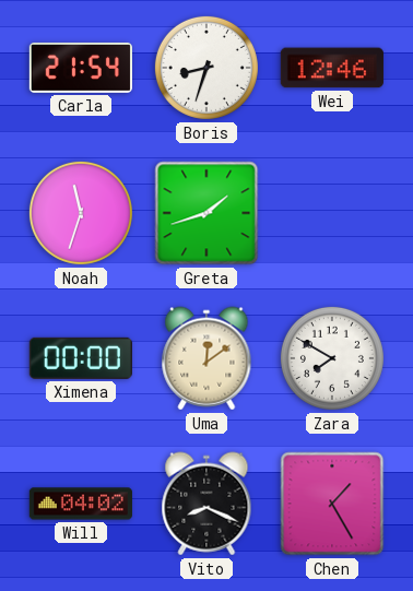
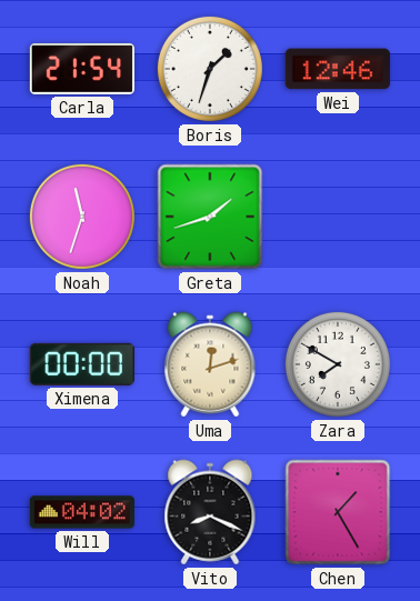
Boris: 8:33 -> 1:33 (210, 69)
Uma: 12:09 -> 12:12 (210, 364)
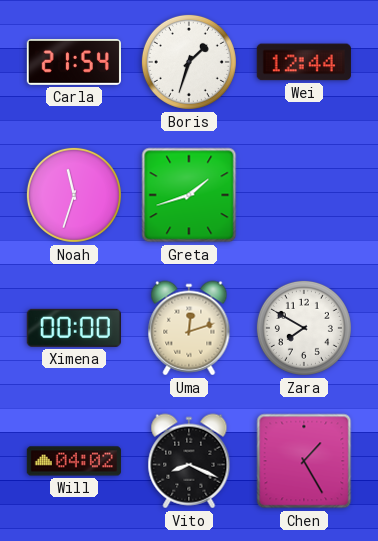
Wei: 12:46 -> 12:44 (304, 62)
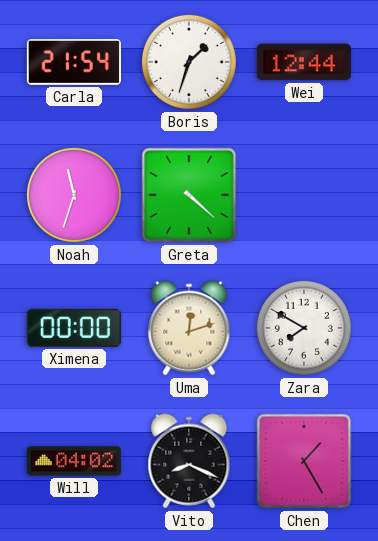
Greta: 1:42 -> 4:22 (189, 195)
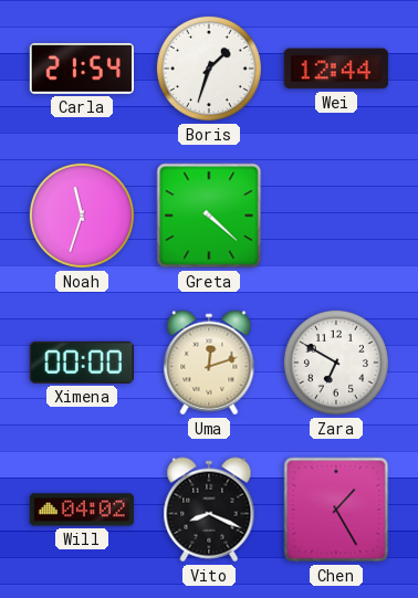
Zara: 7:50 -> 6:50 (336, 363)
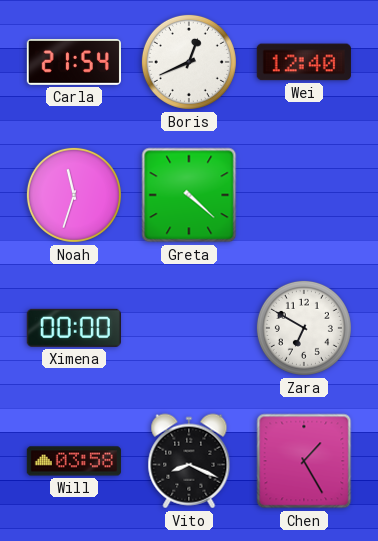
Boris: 1:33 -> 12:41 (189, 62)
Wei: 12:44 -> 12:40 (304, 62)
Uma: 12:12 -> none (209, 363)
Will: 04:02 -> 03:58 (74, 461)
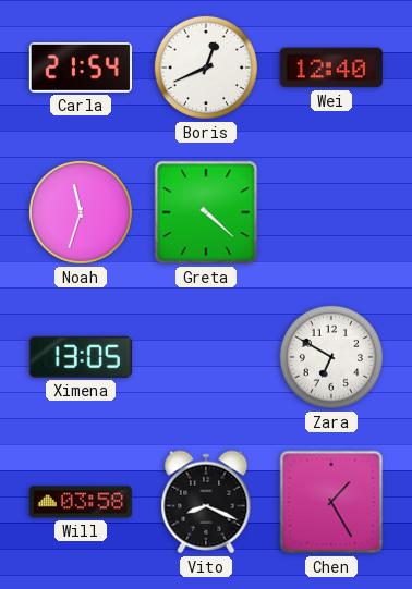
Ximena: 00:00 -> 13:05 (81, 357)
